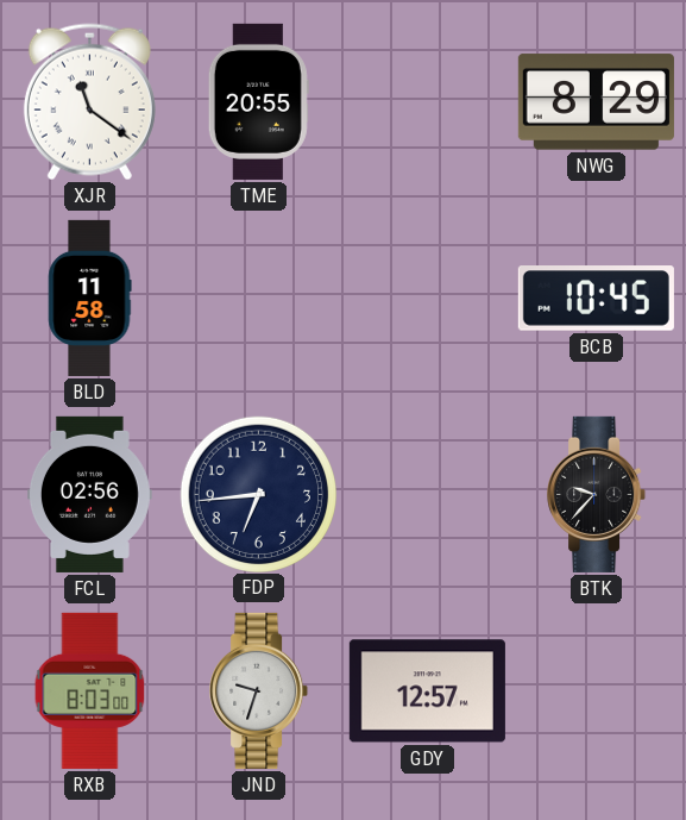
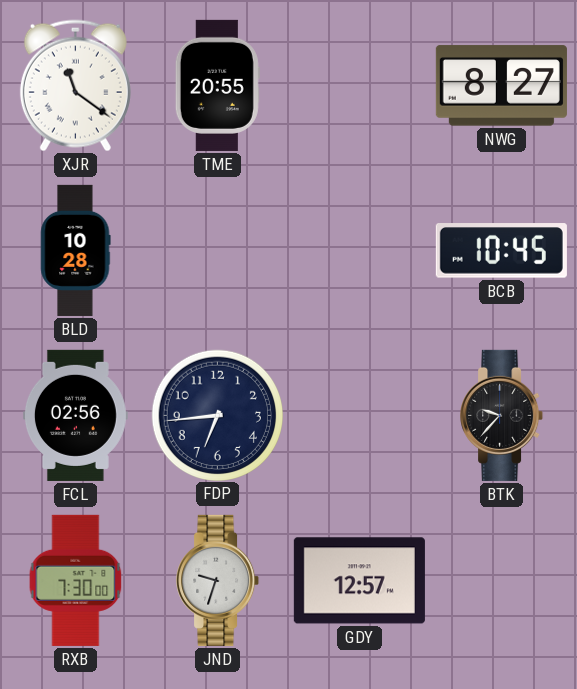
NWG: 8:29 -> 8:27 (501, 86)
BLD: 11:58 -> 10:28 (76, 250)
RXB: 8:03 -> 7:30 (76, 580)
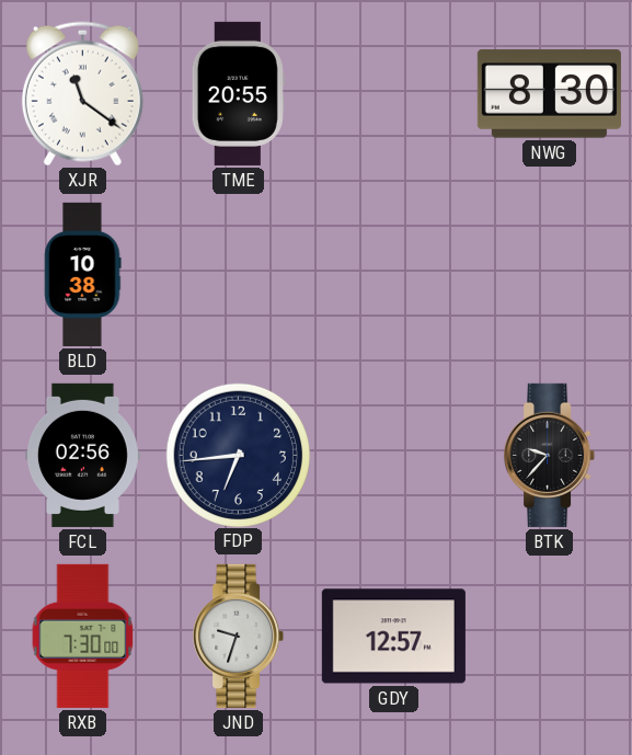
NWG: 8:27 -> 8:30 (549, 94)
BLD: 10:28 -> 10:38 (83, 274)
BCB: 10:45 -> none (501, 251)
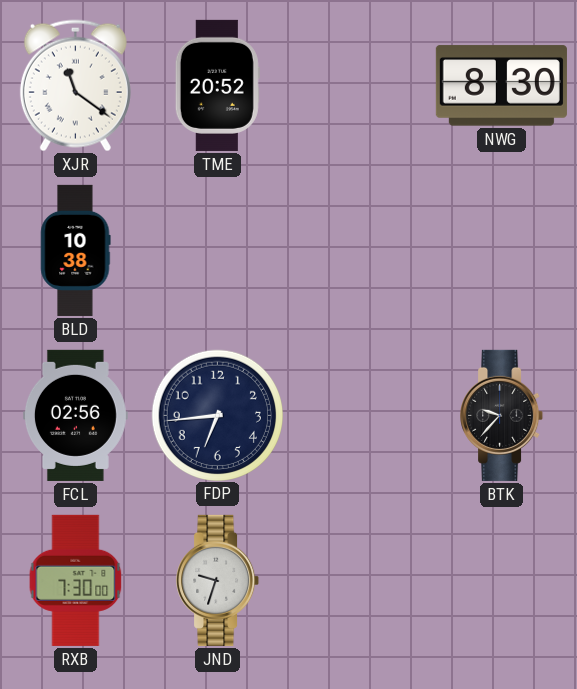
TME: 20:55 -> 20:52 (217, 85)
GDY: 12:57 -> none (393, 637)
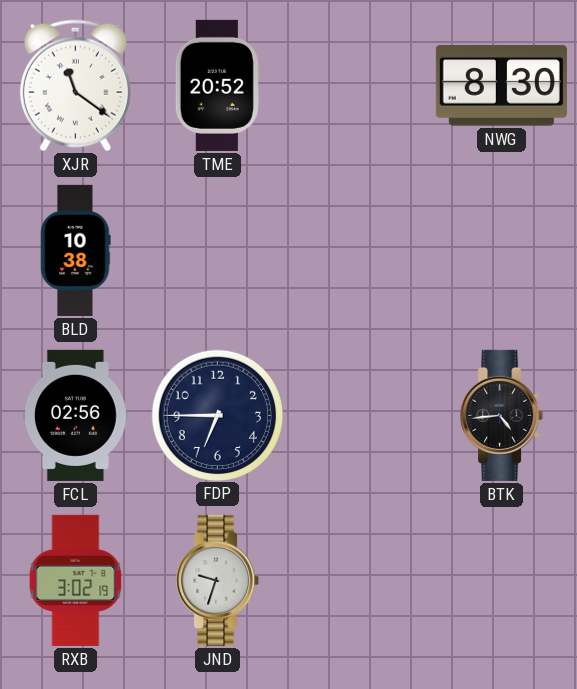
FDP: 6:44 -> 6:45 (217, 415)
BTK: 9:37 -> 4:44 (502, 415)
RXB: 7:30 -> 3:02 (76, 580)
